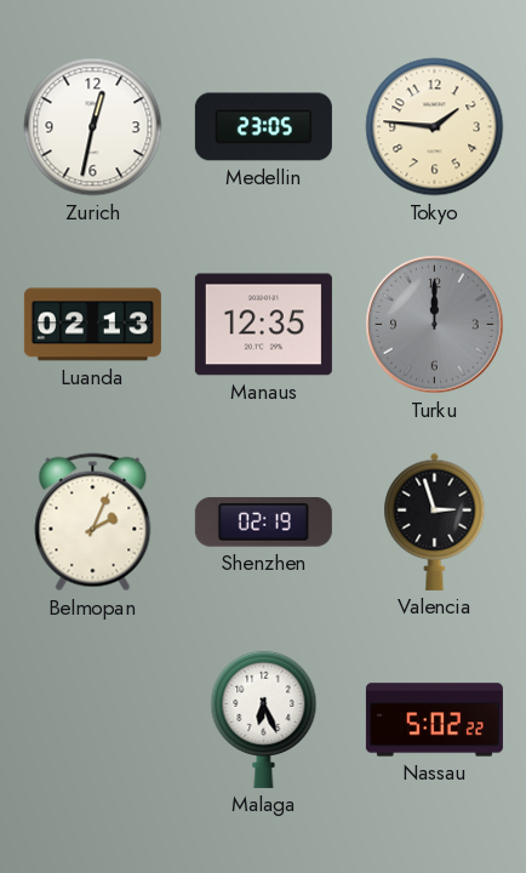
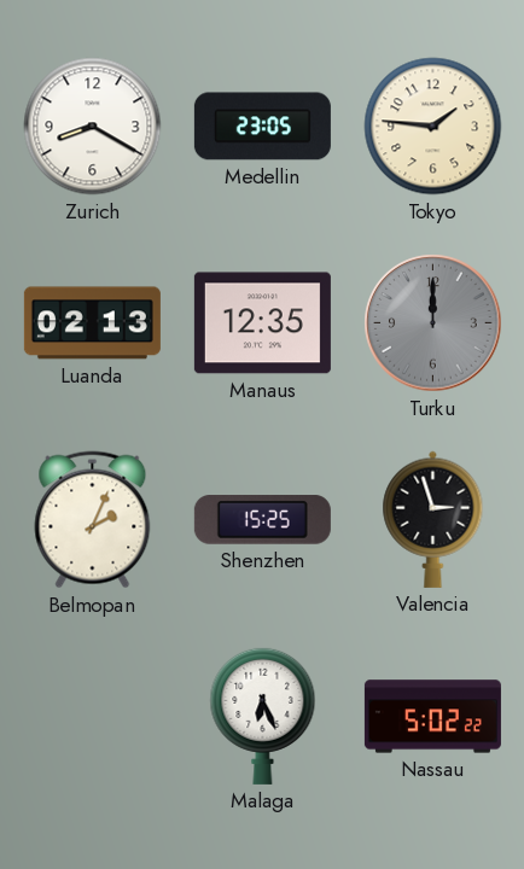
Zurich: 12:32 -> 8:20 (93, 127)
Shenzhen: 02:19 -> 15:25 (262, 520)
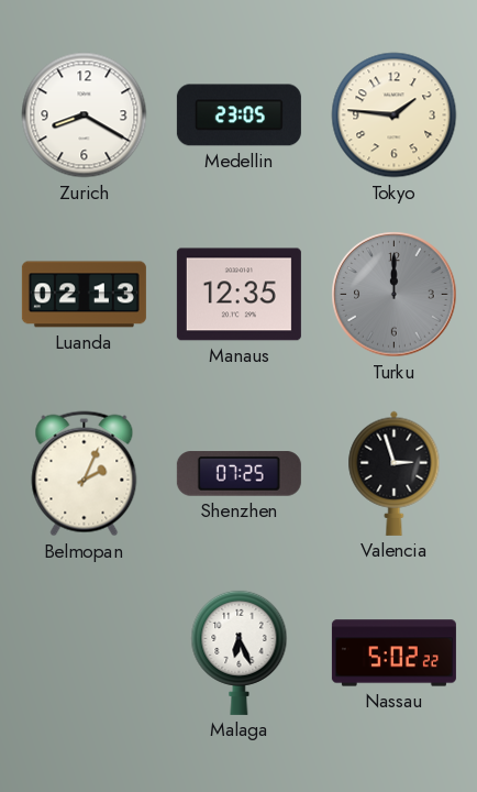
Shenzhen: 15:25 -> 07:25 (239, 474)
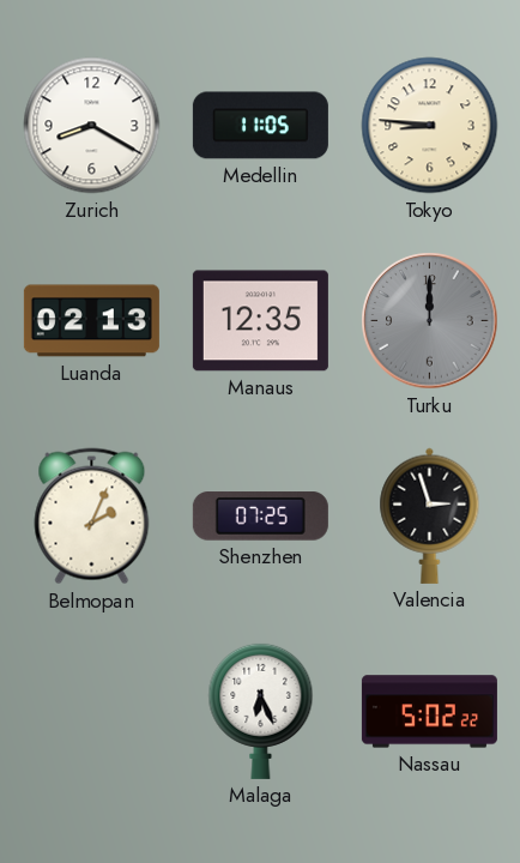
Medellin: 23:05 -> 11:05 (260, 126)
Tokyo: 1:46 -> 8:46 (430, 126)
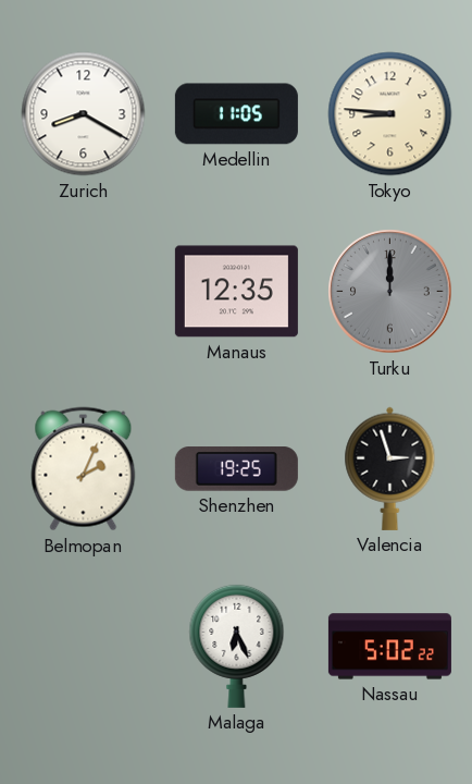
Luanda: 02:13 -> none (91, 321)
Shenzhen: 07:25 -> 19:25 (236, 469)
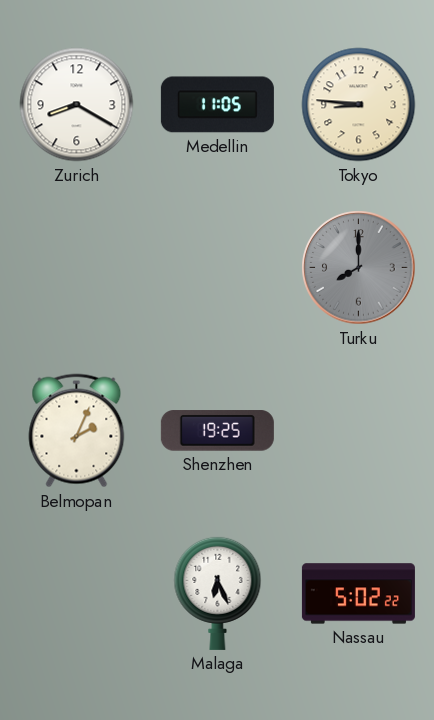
Manaus: 12:35 -> none (236, 292)
Turku: 12:00 -> 8:00 (359, 268)
Valencia: 2:57 -> none (390, 468)
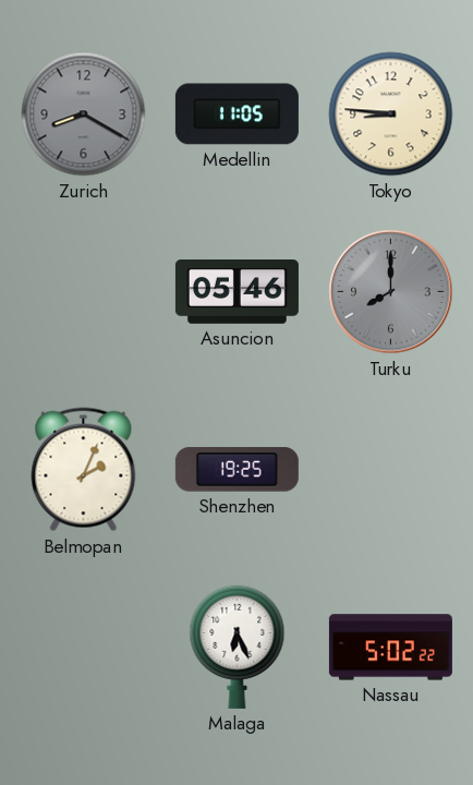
Zurich dial: white -> grey (84, 114)
Asuncion: none -> 05:46 (237, 292)
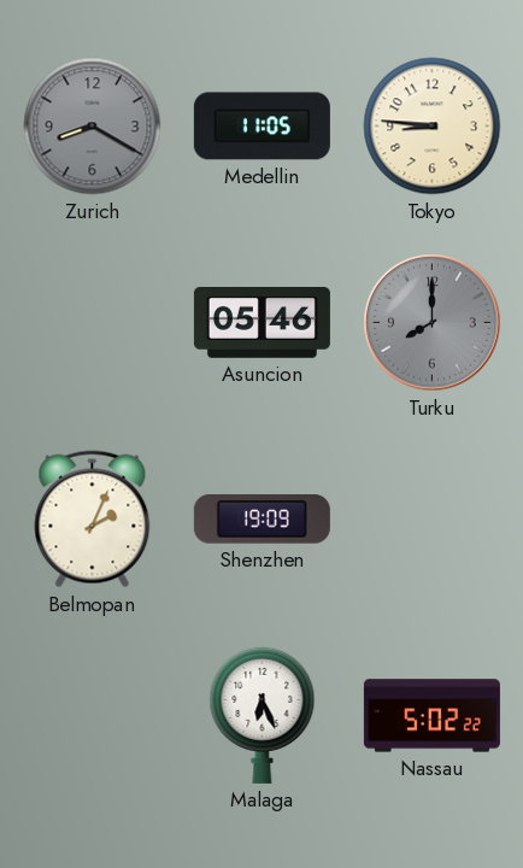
Shenzhen: 19:25 -> 19:09 (261, 520)
